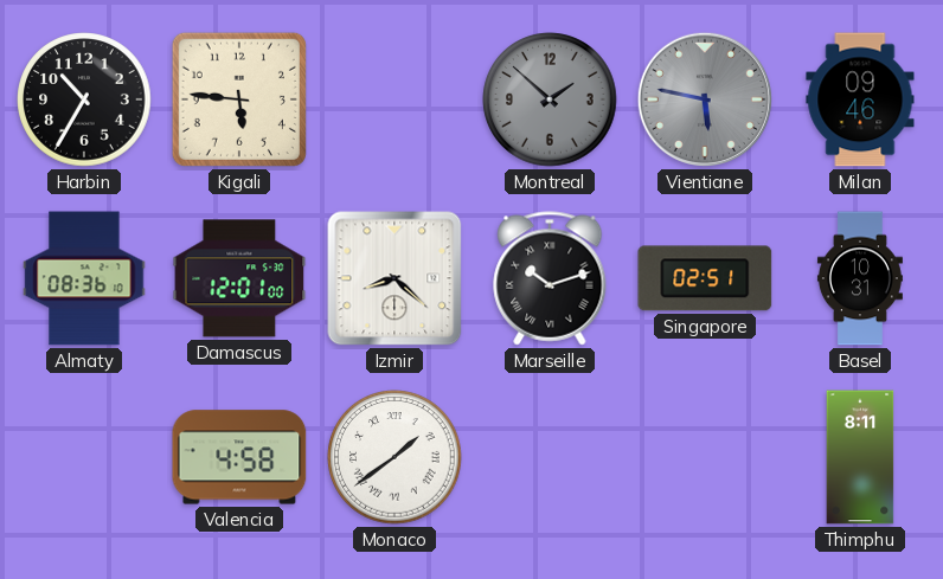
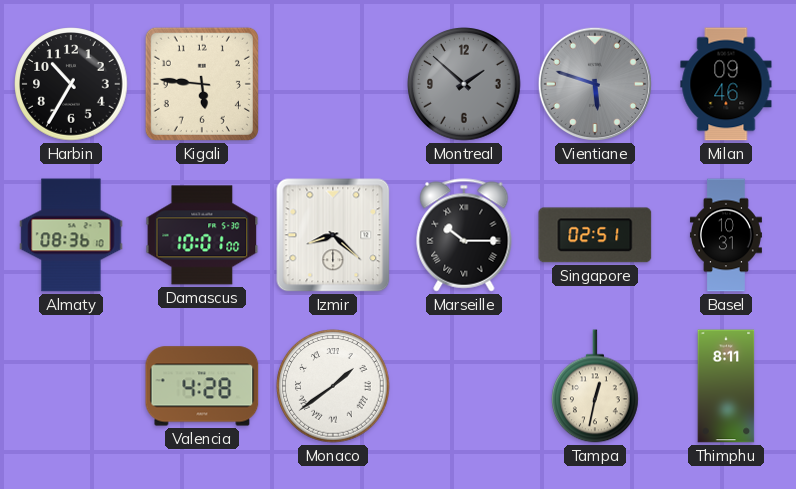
Vientiane: 5:47 -> 5:48 (595, 84)
Damascus: 12:01 -> 10:01 (202, 235)
Marseille: 10:12 -> 10:15 (464, 235)
Valencia: 4:58 -> 4:28 (202, 386)
Tampa: none -> 12:32 (596, 386)
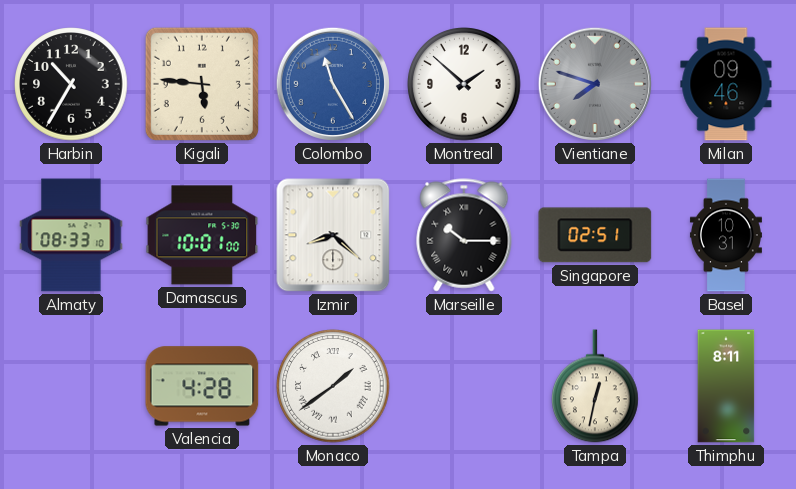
Colombo: none -> 11:25 (333, 84)
Montreal dial: grey -> white (464, 84)
Vientiane: 5:48 -> 7:48 (595, 84)
Almaty: 08:36 -> 08:33 (71, 235)
